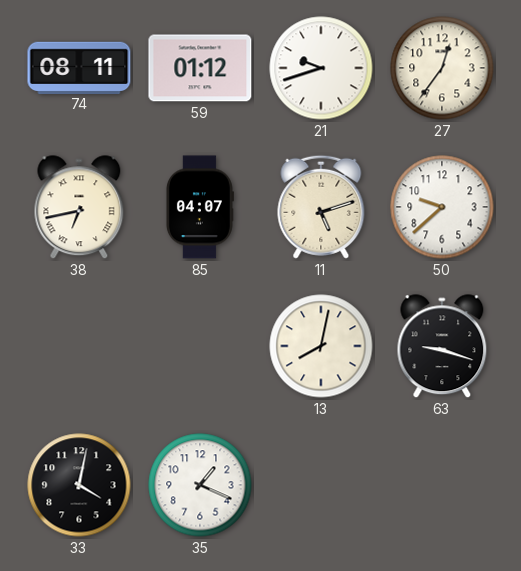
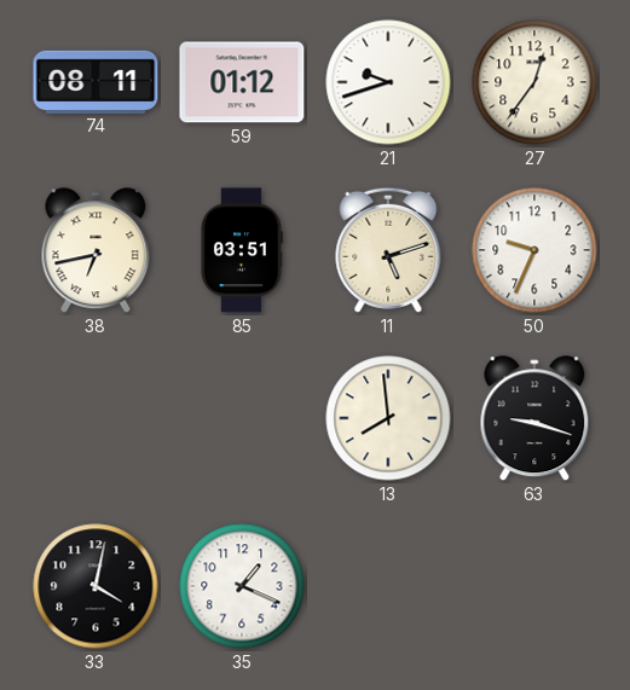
85: 04:07 -> 03:51 (241, 250)
50: 9:38 -> 9:34 (534, 250)
13: 8:02 -> 7:59 (388, 418)
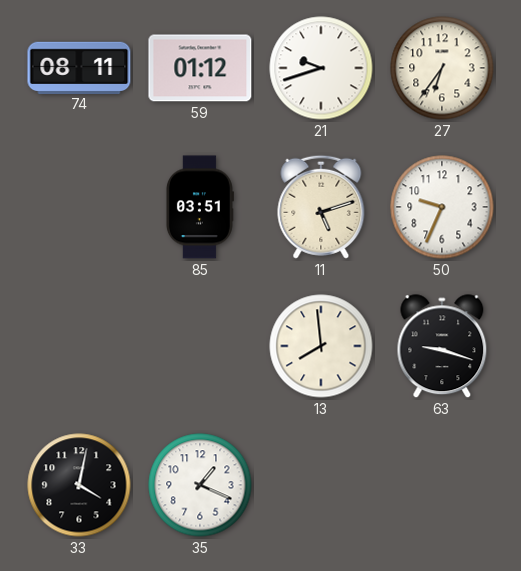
27: 12:36 -> 6:36 (442, 68)
38: 6:43 -> none (96, 251)
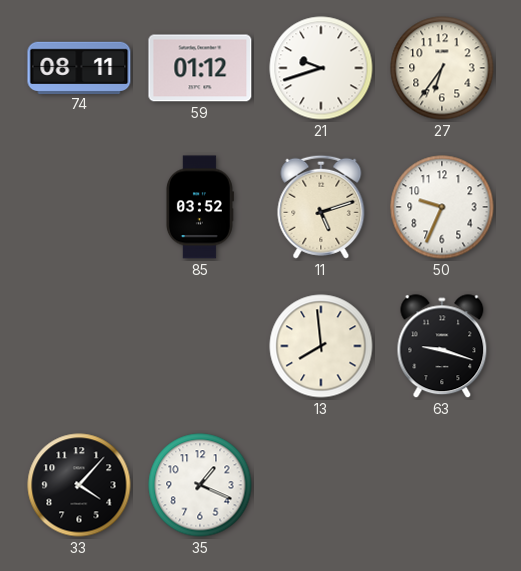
85: 03:51 -> 03:52 (199, 207)
33: 4:02 -> 4:07 (79, 485)
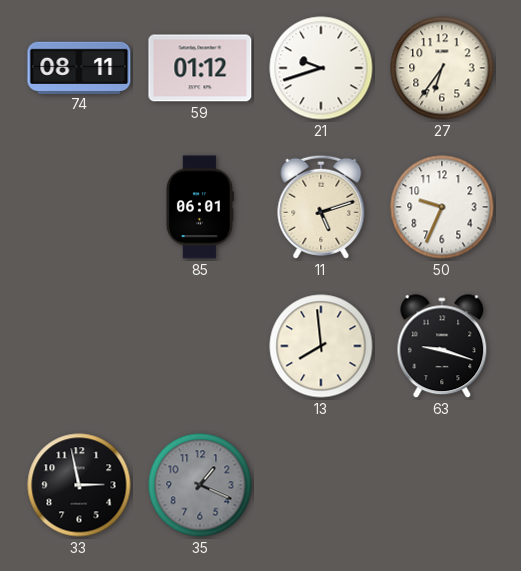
85: 03:52 -> 06:01 (199, 207)
33: 4:07 -> 2:58 (79, 485)
35 dial: white -> grey (200, 485)
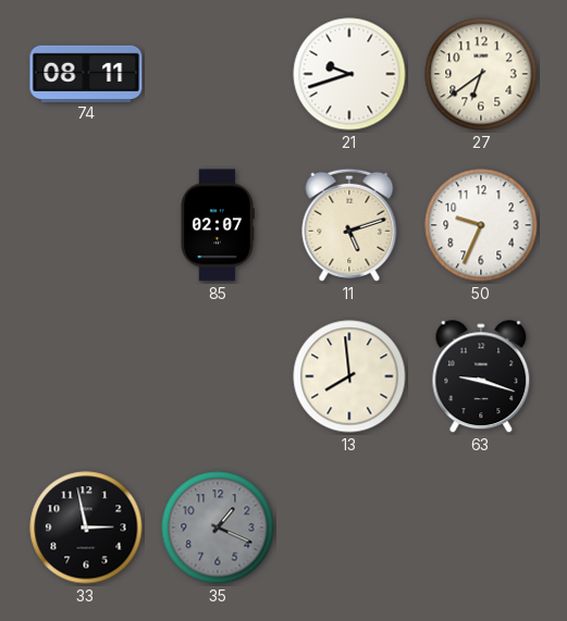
59: 01:12 -> none (200, 68)
27: 6:36 -> 6:39 (481, 74)
85: 06:01 -> 02:07 (217, 225)
